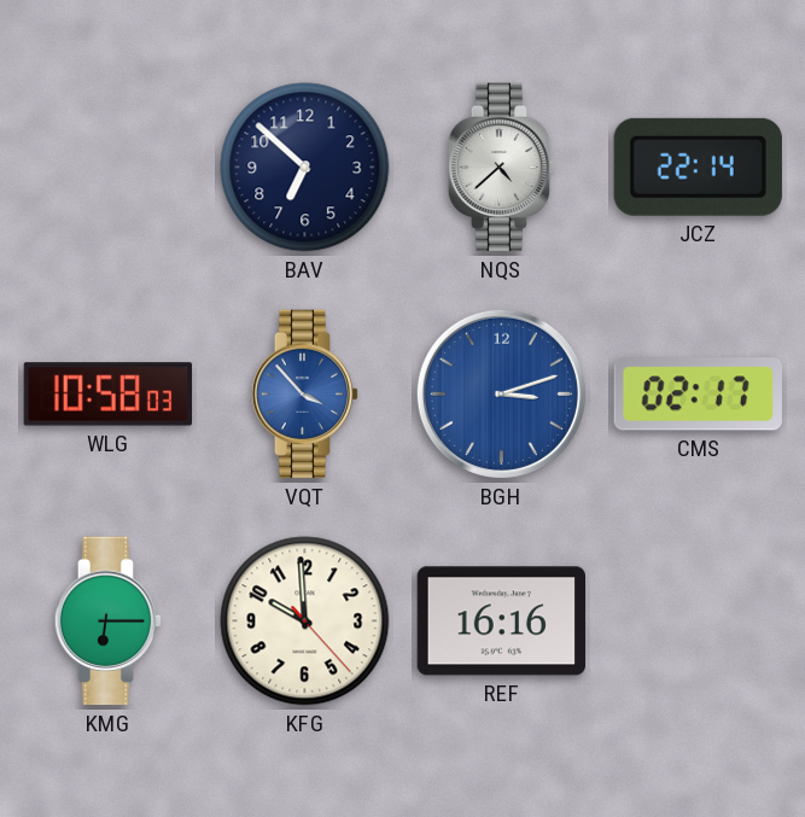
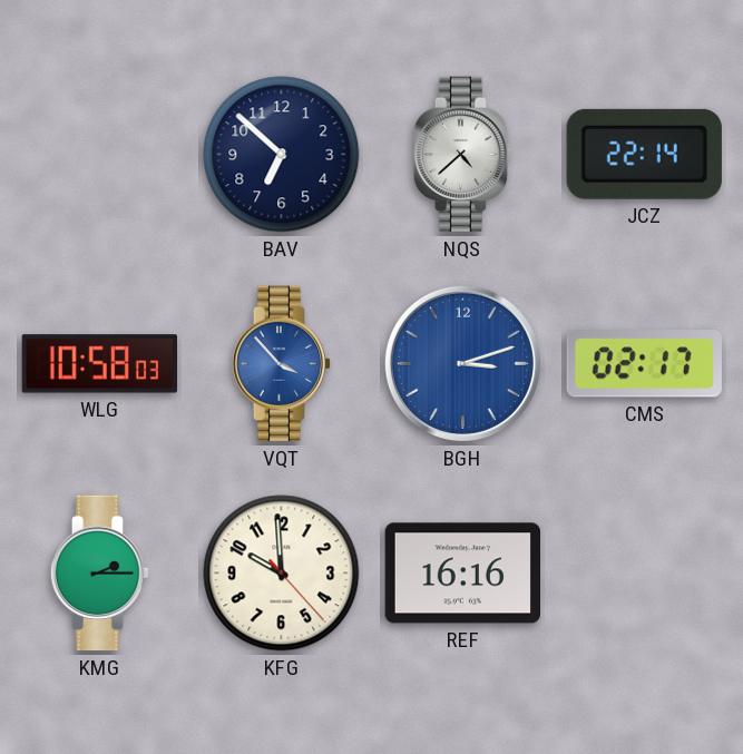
KMG: 6:15 -> 2:15 (100, 574)
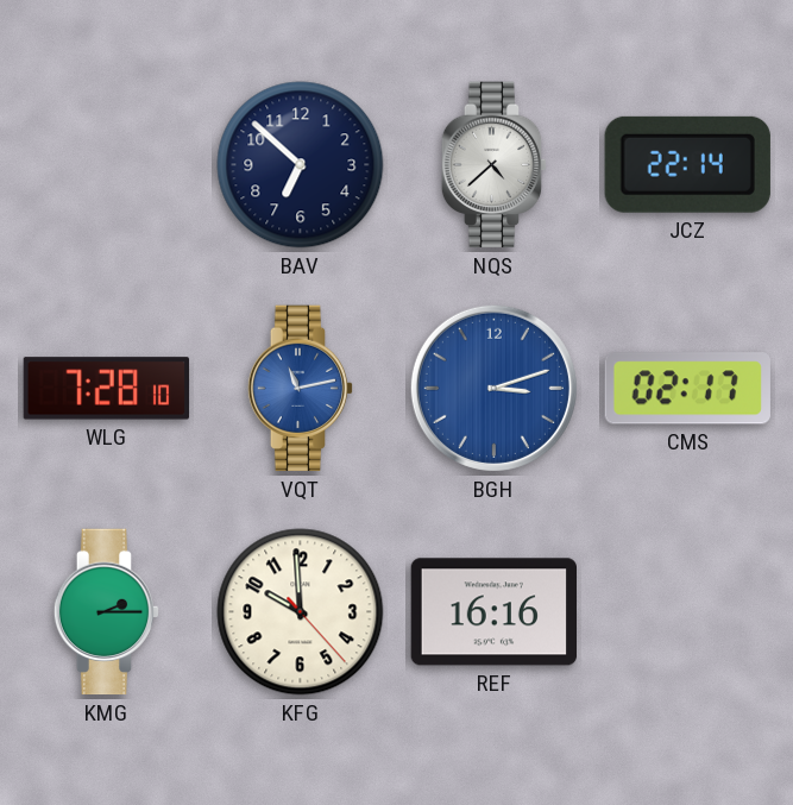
WLG: 10:58 -> 7:28 (107, 389)
VQT: 3:53 -> 11:13 (301, 389)
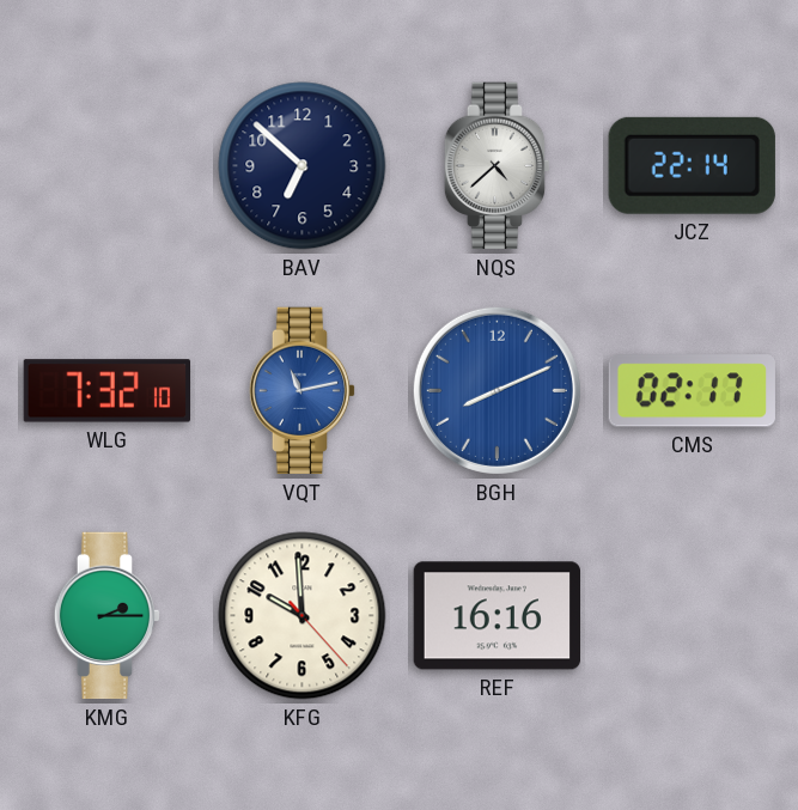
WLG: 7:28 -> 7:32 (108, 391)
BGH: 3:12 -> 8:11 (497, 390)
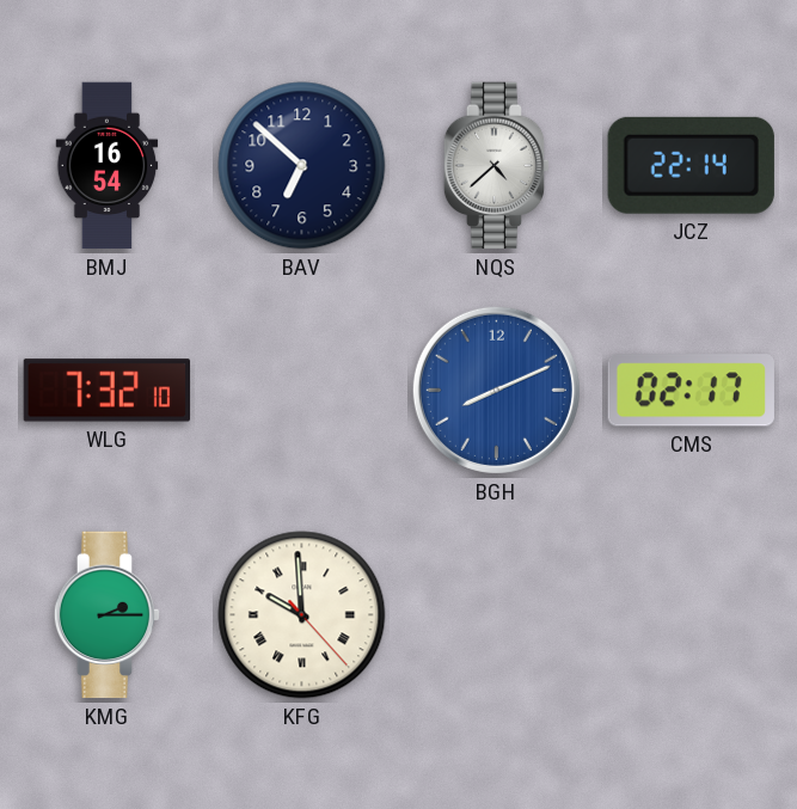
BMJ: none -> 16:54 (108, 166)
VQT: 11:13 -> none (303, 391)
KFG numerals: Arabic -> Roman (302, 615)
REF: 16:16 -> none (498, 616)
